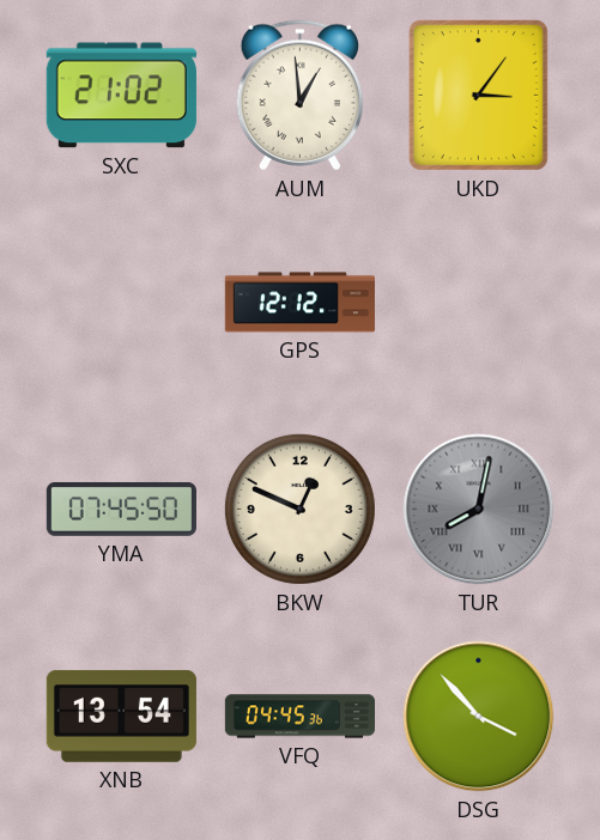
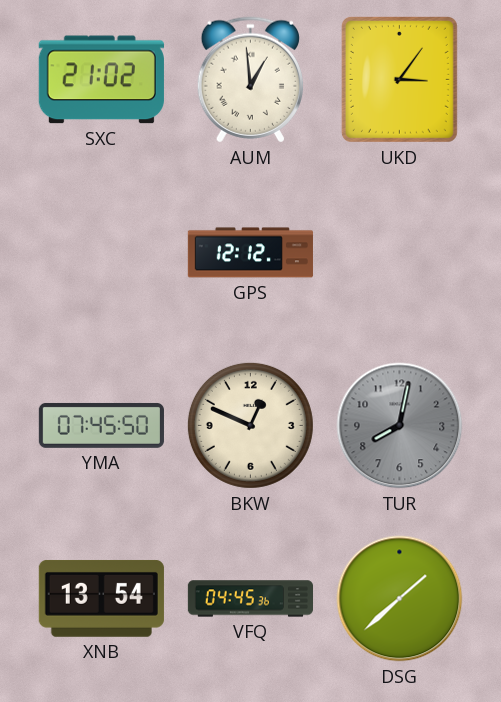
TUR numerals: Roman -> Arabic (400, 426)
DSG: 3:53 -> 1:38 (400, 599)
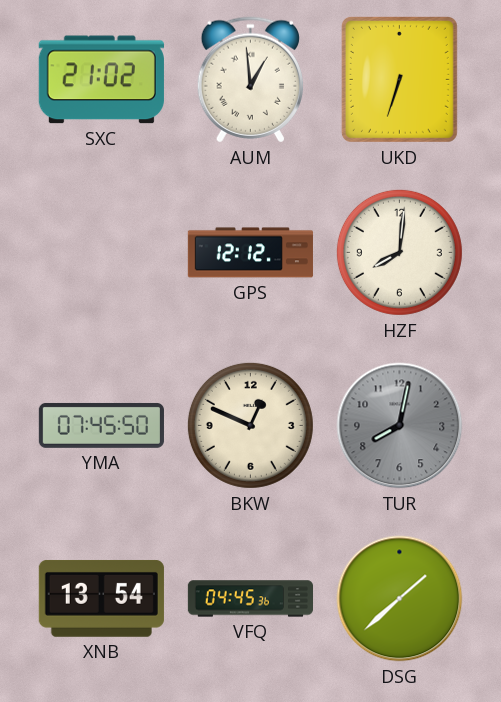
UKD: 3:06 -> 6:33 (399, 79)
HZF: none -> 8:01 (399, 252)
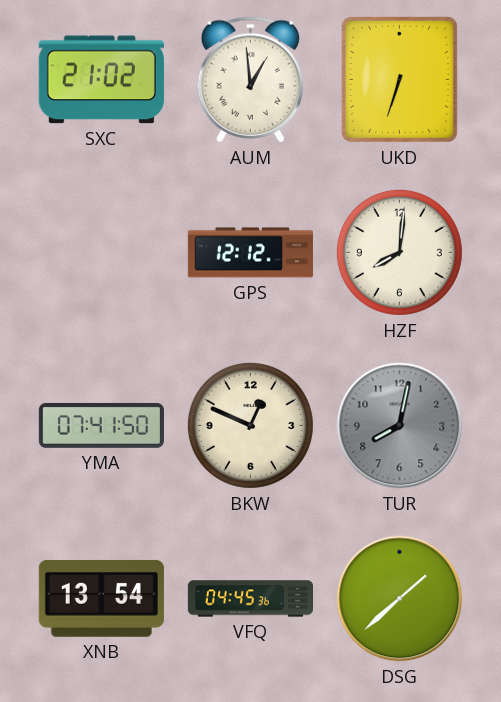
YMA: 07:45 -> 07:41 (101, 425)
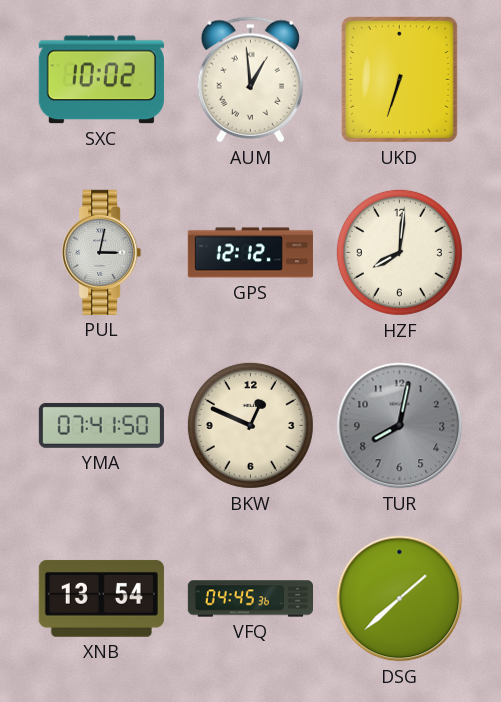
SXC: 21:02 -> 10:02 (101, 80)
PUL: none -> 3:02 (102, 252)
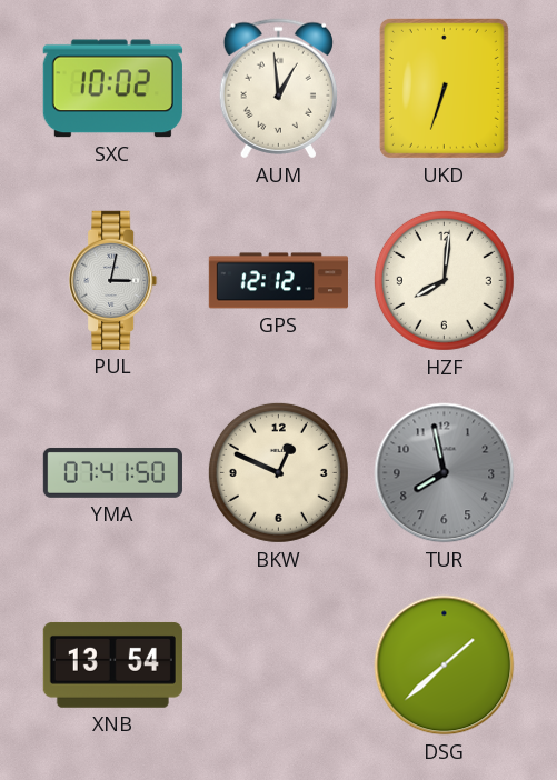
TUR: 8:02 -> 7:58 (445, 473)
VFQ: 04:45 -> none (250, 599)
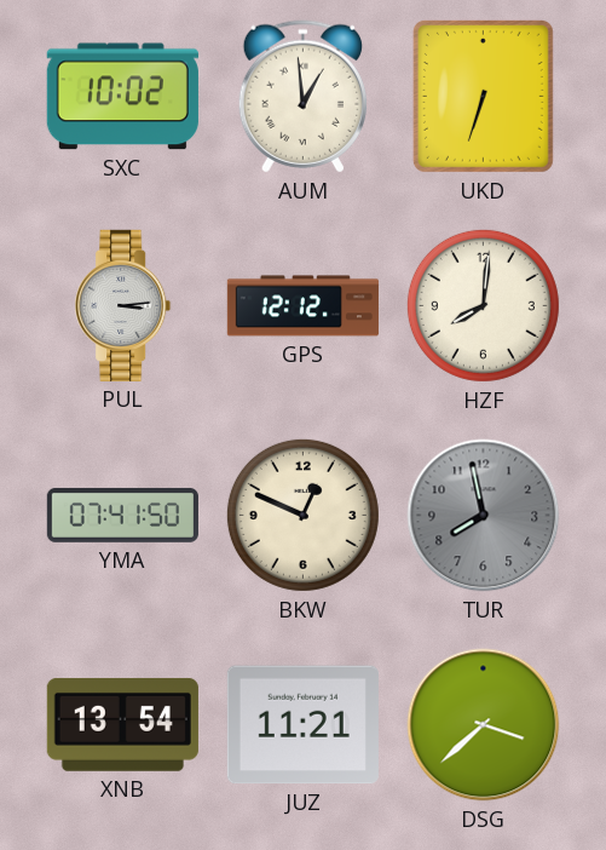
PUL: 3:02 -> 3:14 (123, 305)
JUZ: none -> 11:21 (302, 725)
DSG: 1:38 -> 3:38 (484, 725)
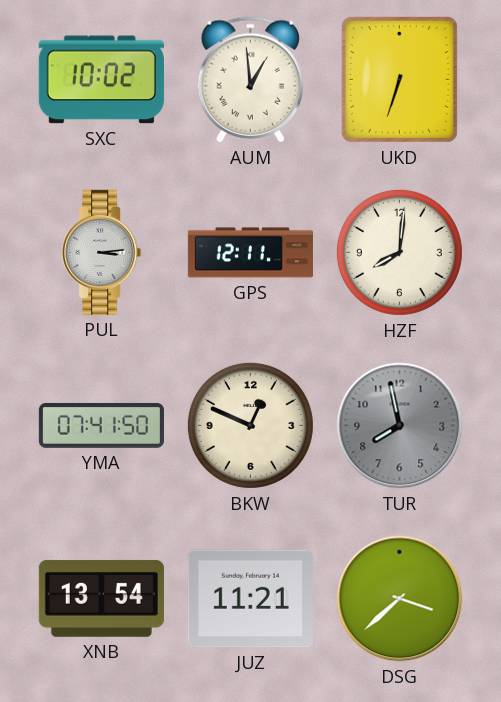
GPS: 12:12 -> 12:11 (250, 253)
